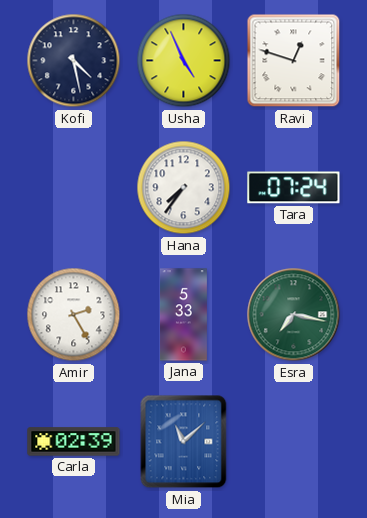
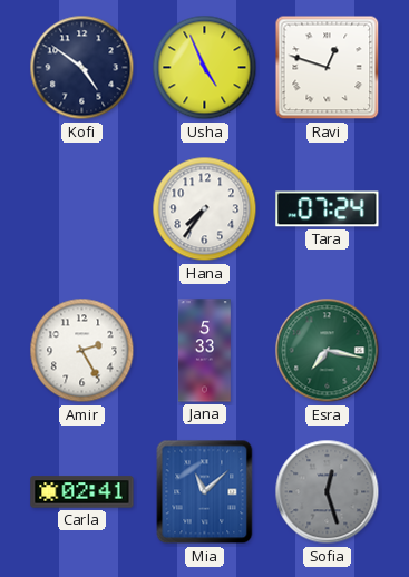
Kofi: 4:28 -> 4:51 (82, 68)
Carla: 02:39 -> 02:41 (82, 492)
Sofia: none -> 12:27 (328, 492)
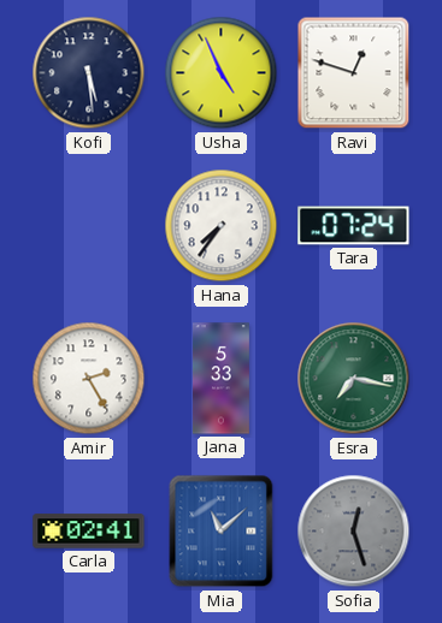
Kofi: 4:51 -> 5:29 (89, 73)
